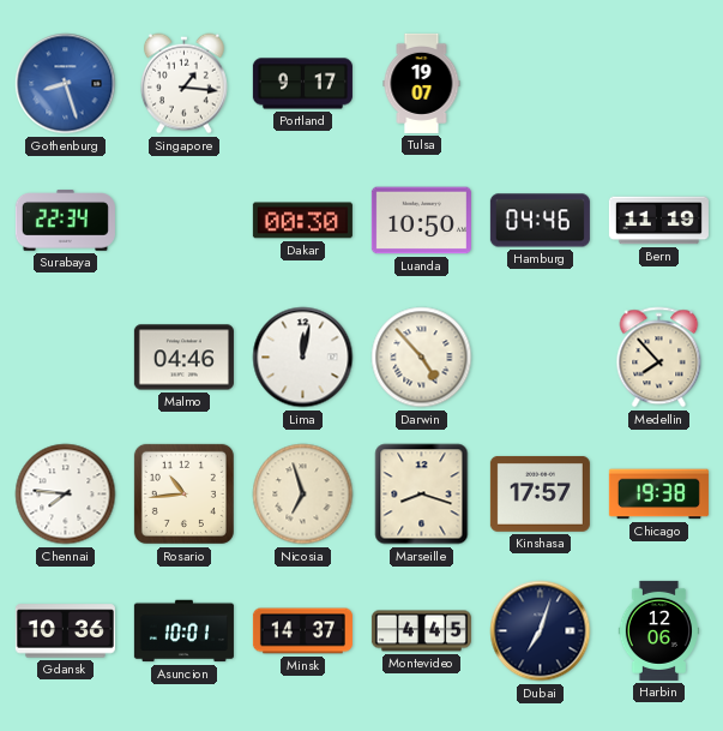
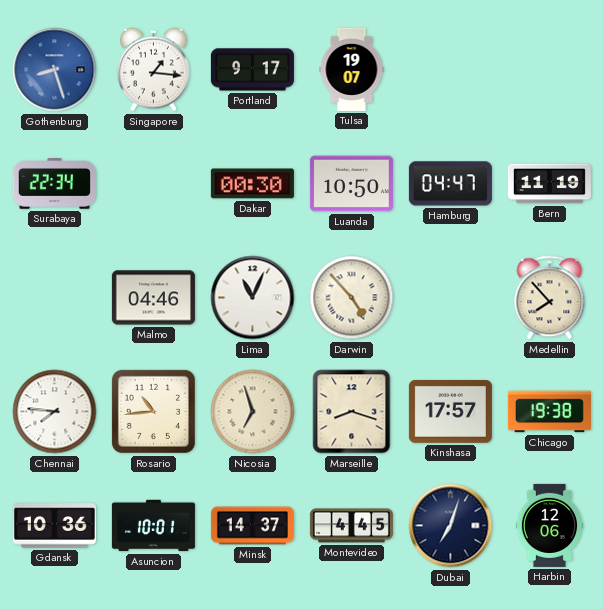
Hamburg: 04:46 -> 04:47 (450, 184)
Lima: 12:02 -> 11:04 (253, 298)
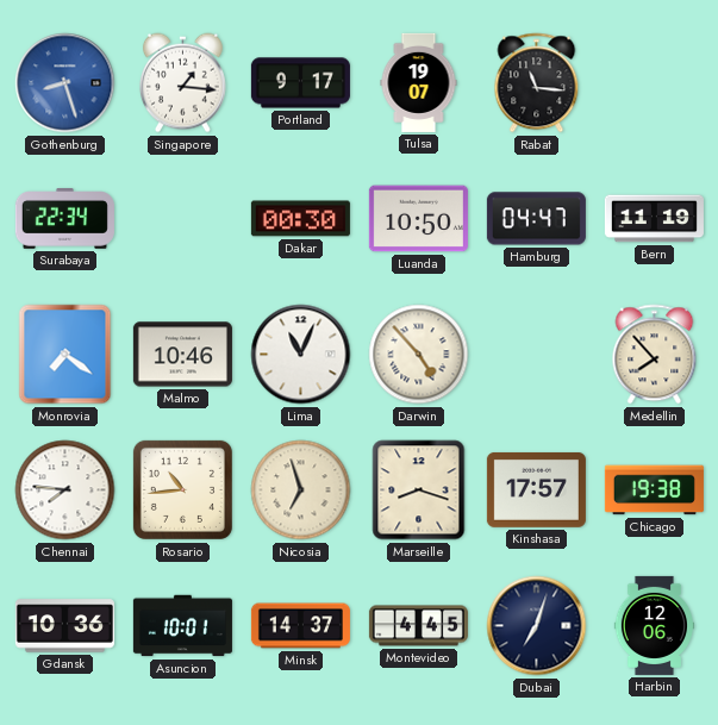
Rabat: none -> 11:16 (537, 83)
Monrovia: none -> 7:21 (65, 355)
Malmo: 04:46 -> 10:46 (182, 355)
